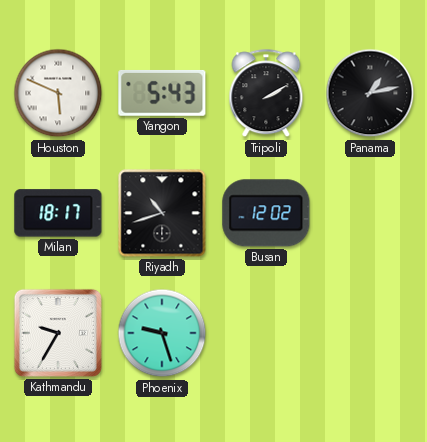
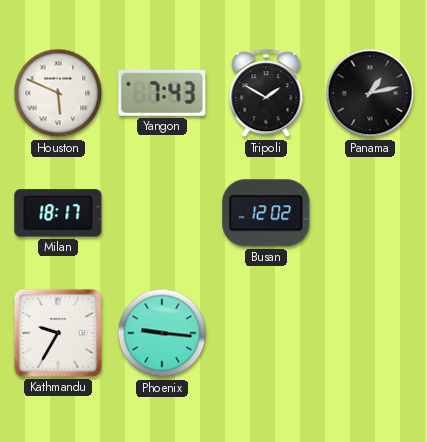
Yangon: 5:43 -> 7:43 (162, 93)
Tripoli: 2:10 -> 1:50 (266, 94)
Riyadh: 10:42 -> none (162, 213)
Phoenix: 9:27 -> 9:16 (162, 333)
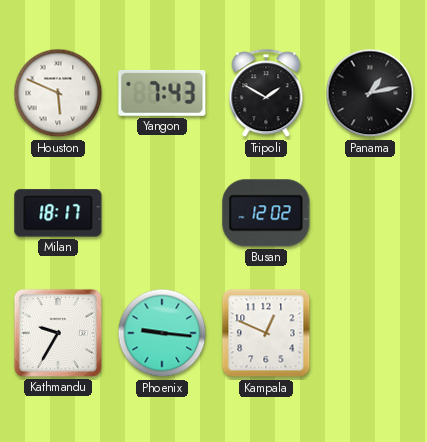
Kampala: none -> 12:49 (266, 333)
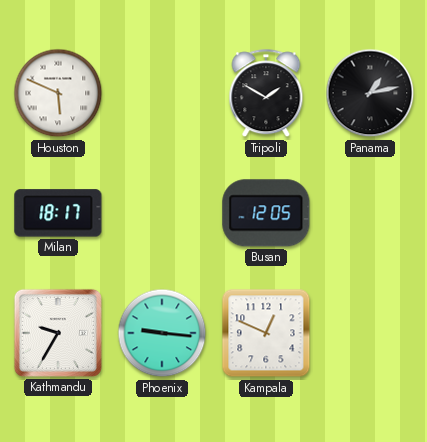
Yangon: 7:43 -> none (162, 93)
Busan: 12:02 -> 12:05 (266, 213)
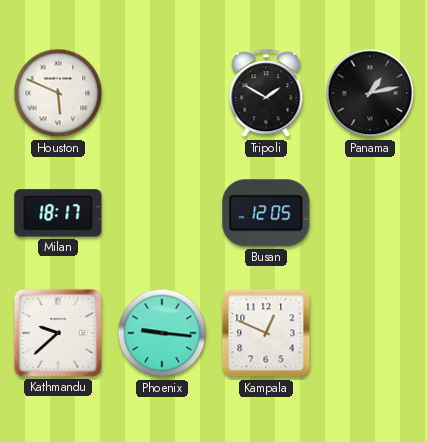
Kathmandu: 9:35 -> 9:38 (58, 333)
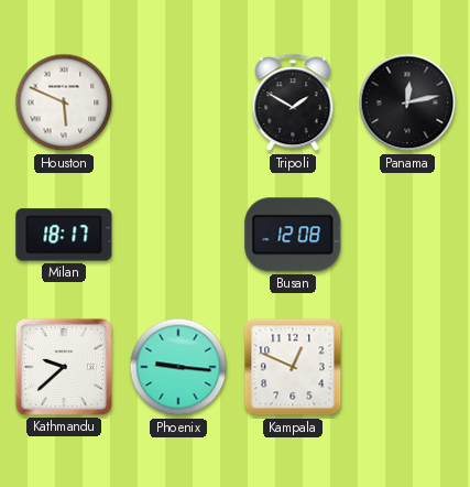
Panama: 1:13 -> 12:13 (407, 102)
Busan: 12:05 -> 12:08 (293, 235)
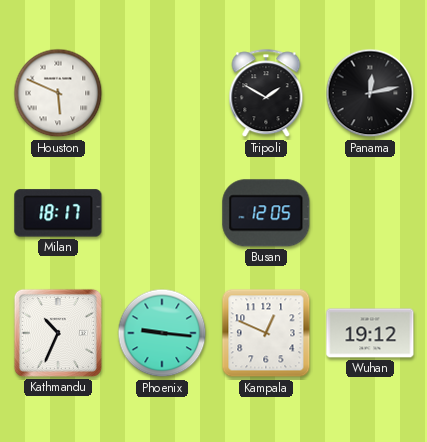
Busan: 12:08 -> 12:05 (266, 213)
Kathmandu: 9:38 -> 10:34 (58, 333)
Wuhan: none -> 19:12 (370, 333)
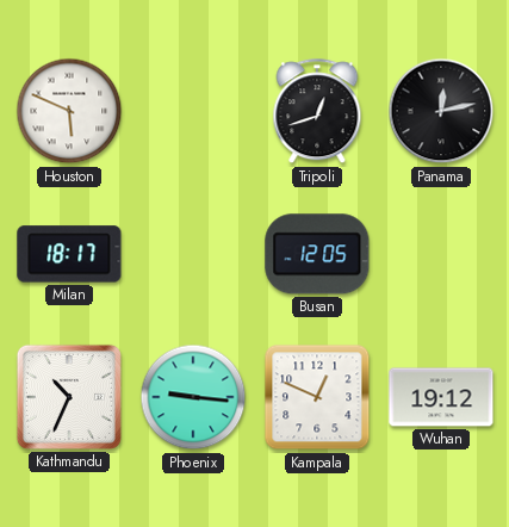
Tripoli: 1:50 -> 12:42 (317, 112)
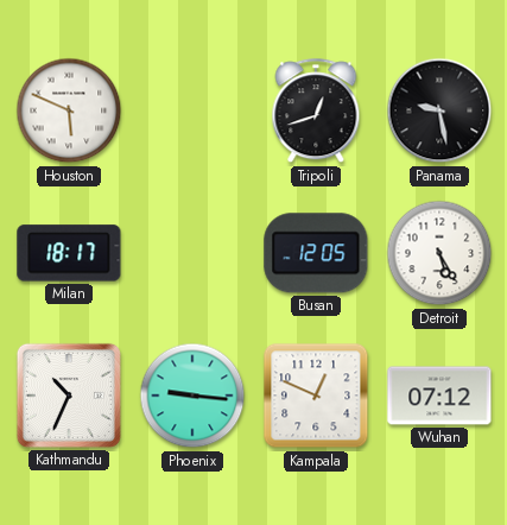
Panama: 12:13 -> 9:28 (439, 110)
Detroit: none -> 5:25 (439, 253)
Wuhan: 19:12 -> 07:12 (439, 396)
